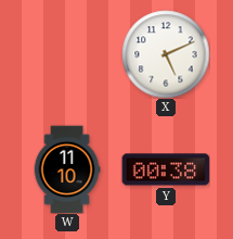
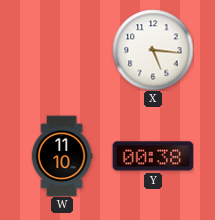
X: 5:11 -> 5:16 (153, 50)
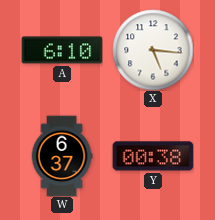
A: none -> 6:10 (62, 50)
W: 11:10 -> 6:37 (62, 156)
